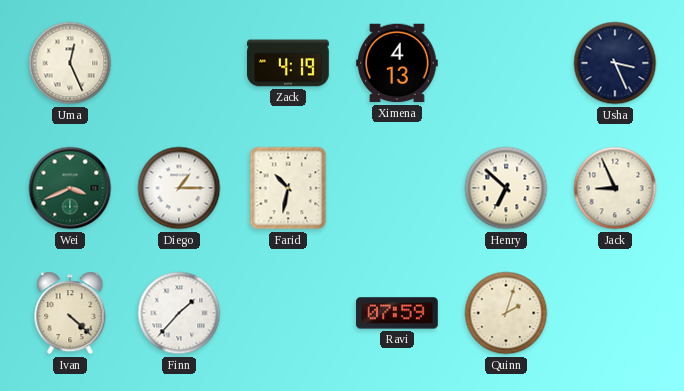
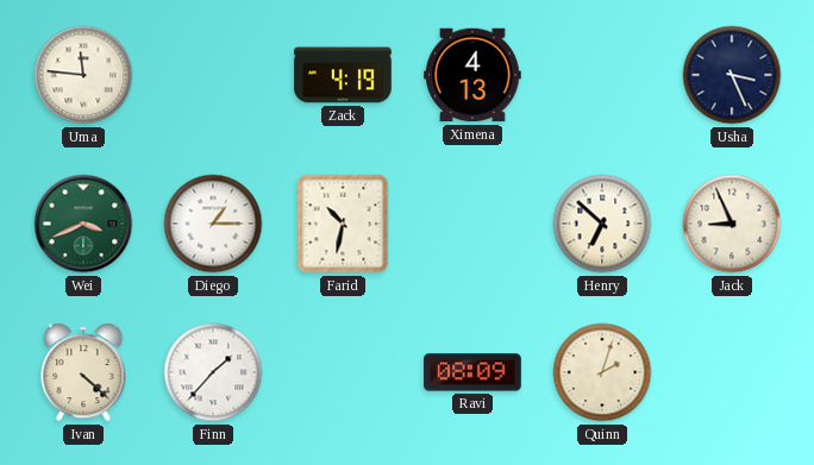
Uma: 12:26 -> 11:46 (83, 75)
Ravi: 07:59 -> 08:09 (472, 372)
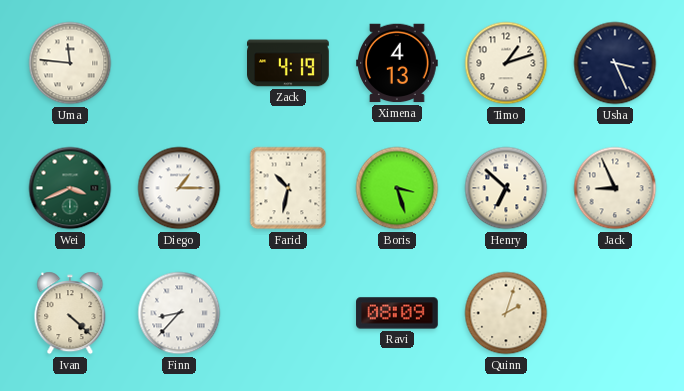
Timo: none -> 1:12 (506, 63)
Boris: none -> 3:27 (397, 188)
Finn: 1:37 -> 8:37 (179, 313)
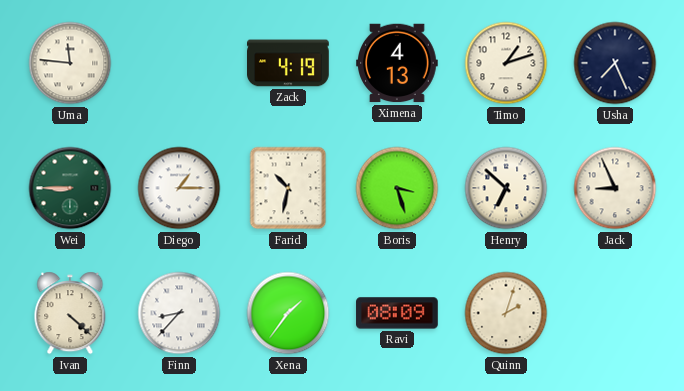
Usha: 3:26 -> 7:26 (615, 63)
Wei: 3:41 -> 8:45 (70, 188)
Xena: none -> 1:36 (288, 313)
